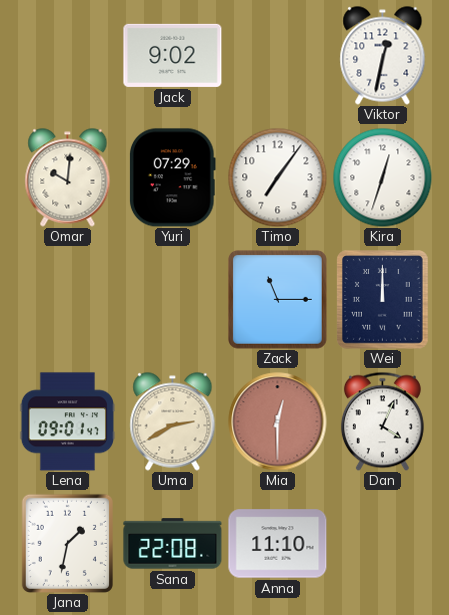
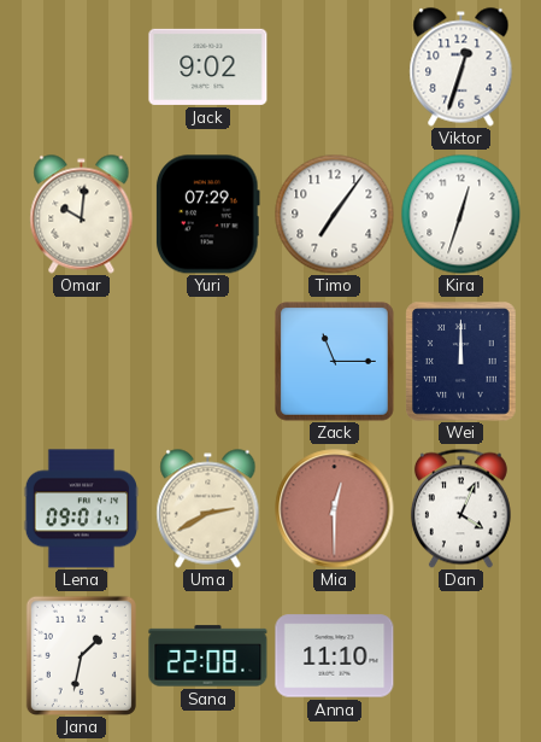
Viktor: 12:32 -> 12:33 (461, 68)
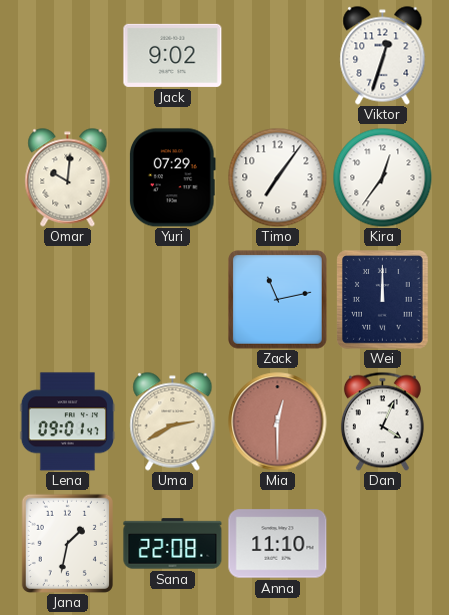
Kira: 12:33 -> 12:36 (383, 178)
Zack: 11:15 -> 11:13 (278, 300)
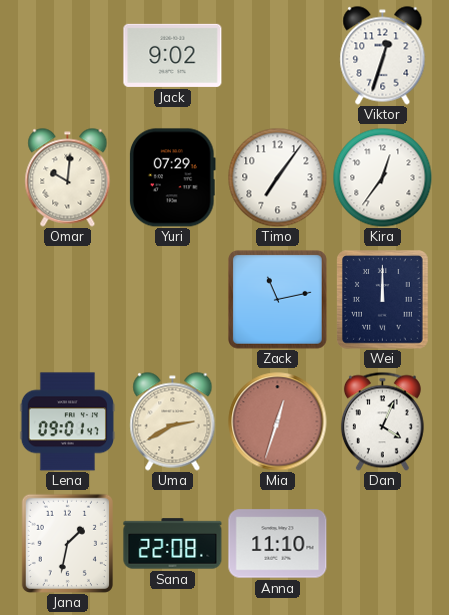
Mia: 12:30 -> 12:33 (278, 422)
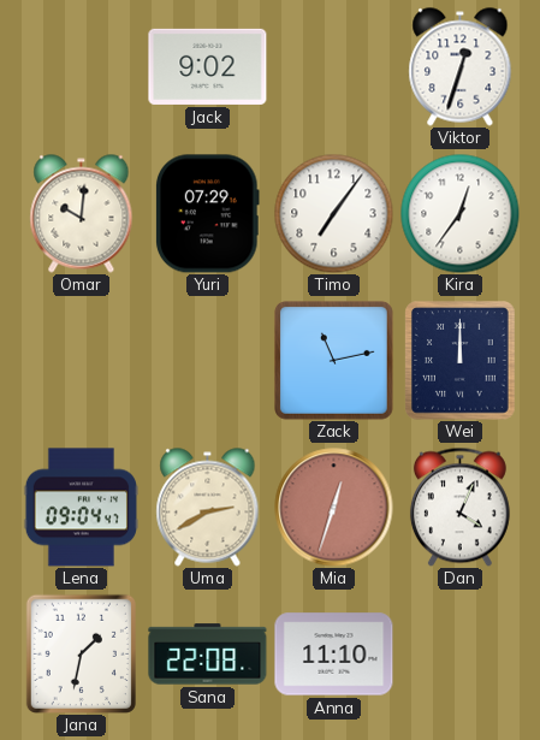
Lena: 09:01 -> 09:04 (81, 508)
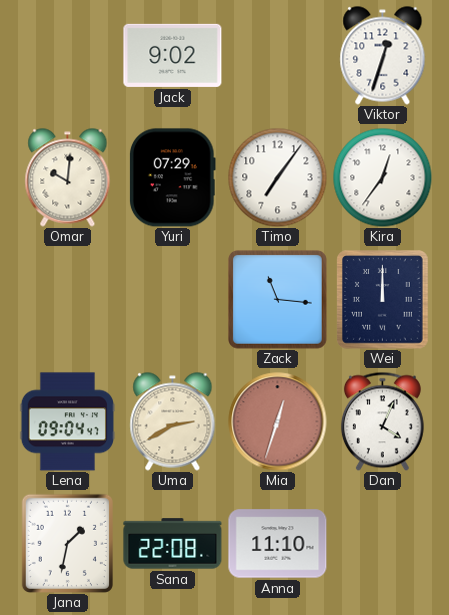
Zack: 11:13 -> 11:16 (278, 300)
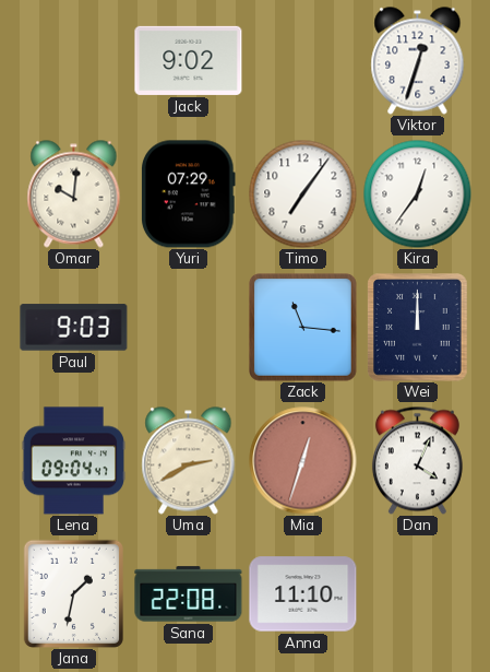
Paul: none -> 9:03 (74, 328)
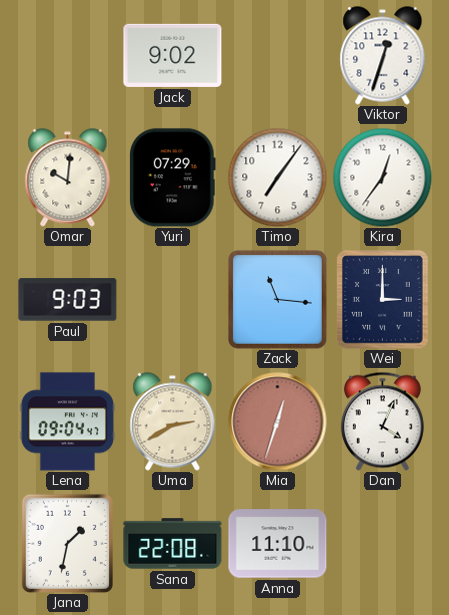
Wei: 12:00 -> 3:00 (383, 300)
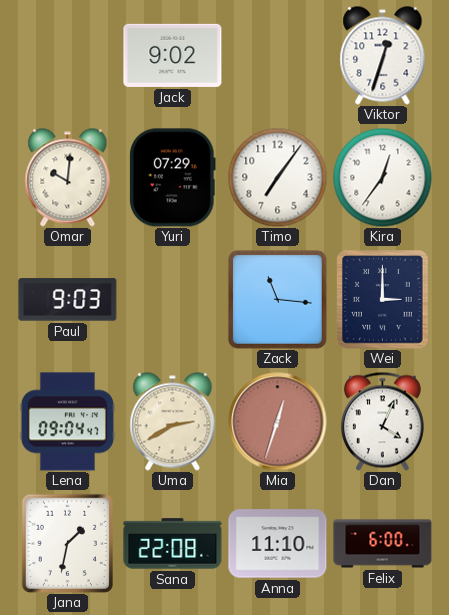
Felix: none -> 6:00 (383, 544)
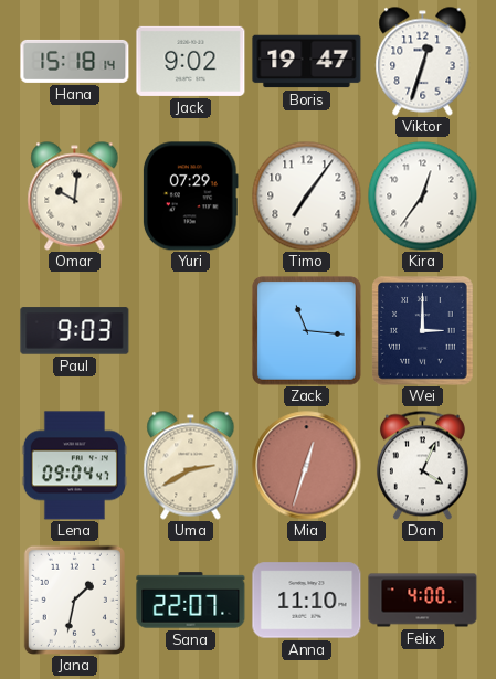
Hana: none -> 15:18 (75, 61)
Boris: none -> 19:47 (307, 62)
Sana: 22:08 -> 22:07 (191, 601)
Felix: 6:00 -> 4:00 (423, 601)
